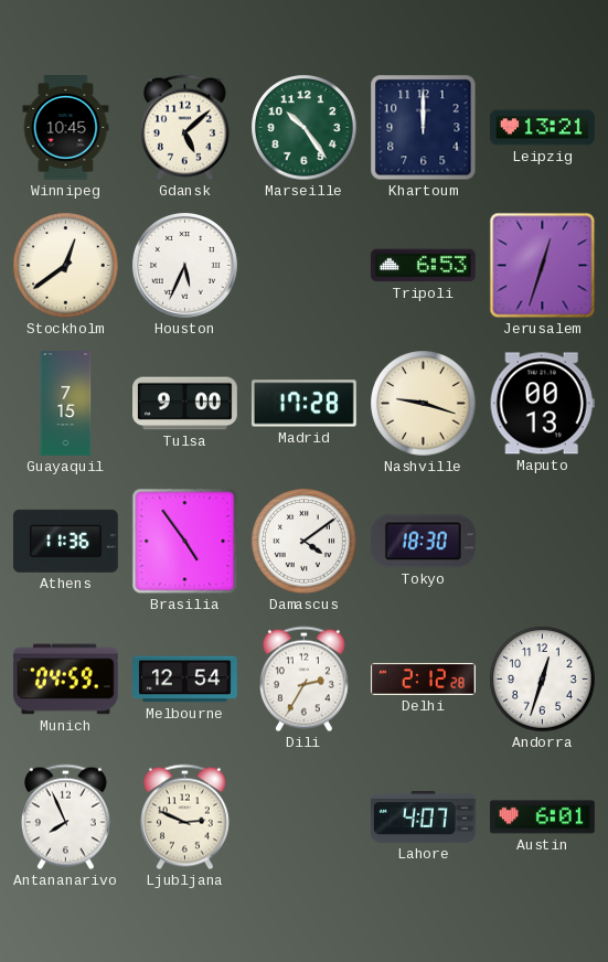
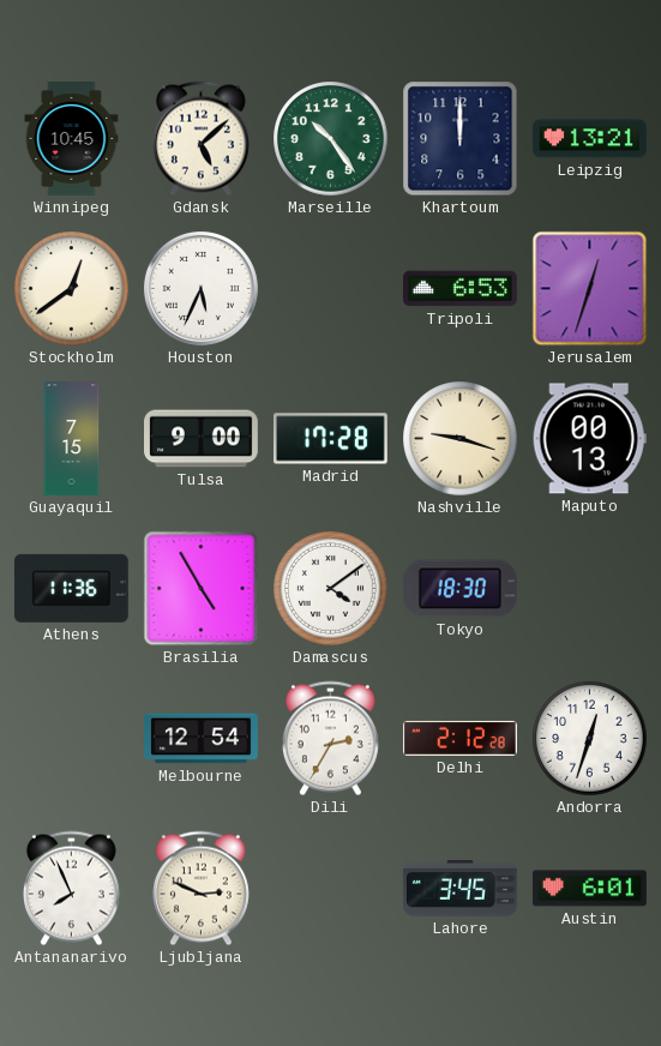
Brasilia: 4:54 -> 4:55 (202, 589)
Munich: 04:59 -> none (66, 680)
Lahore: 4:07 -> 3:45 (459, 888)
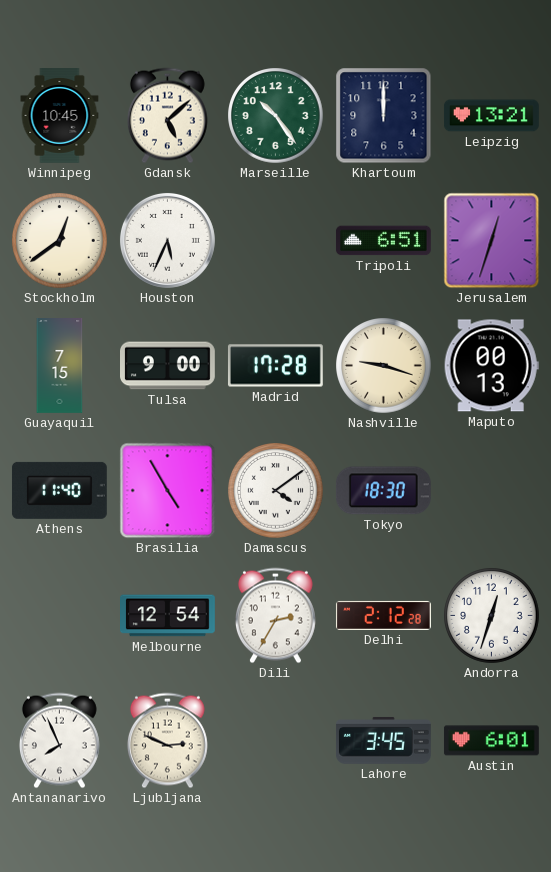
Tripoli: 6:53 -> 6:51 (383, 241)
Athens: 11:36 -> 11:40 (59, 490)
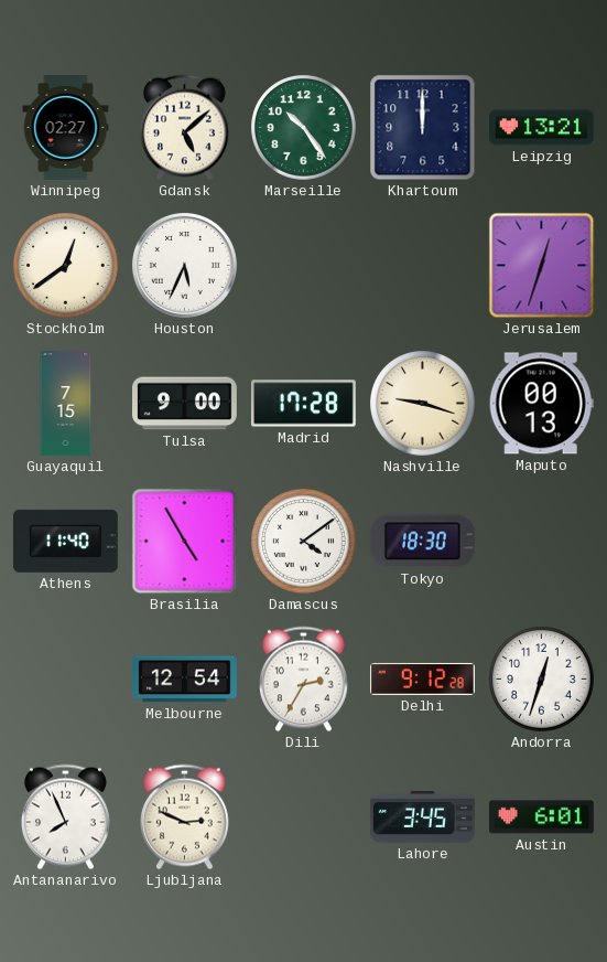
Winnipeg: 10:45 -> 02:27 (66, 128)
Tripoli: 6:51 -> none (383, 241)
Delhi: 2:12 -> 9:12 (422, 678)
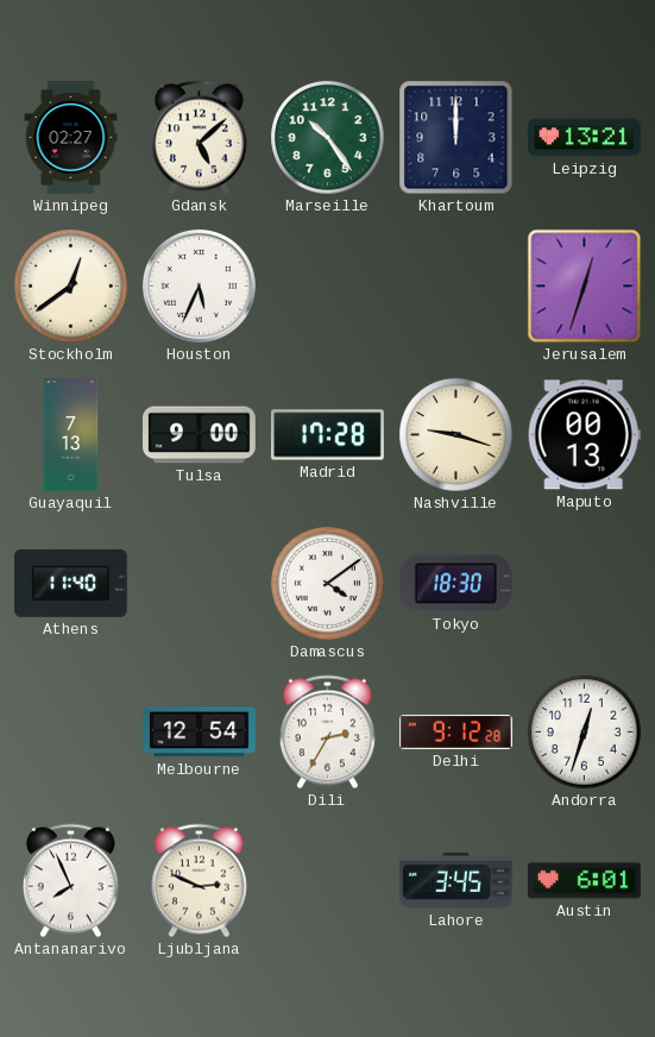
Guayaquil: 7:15 -> 7:13 (71, 435)
Brasilia: 4:55 -> none (185, 542)
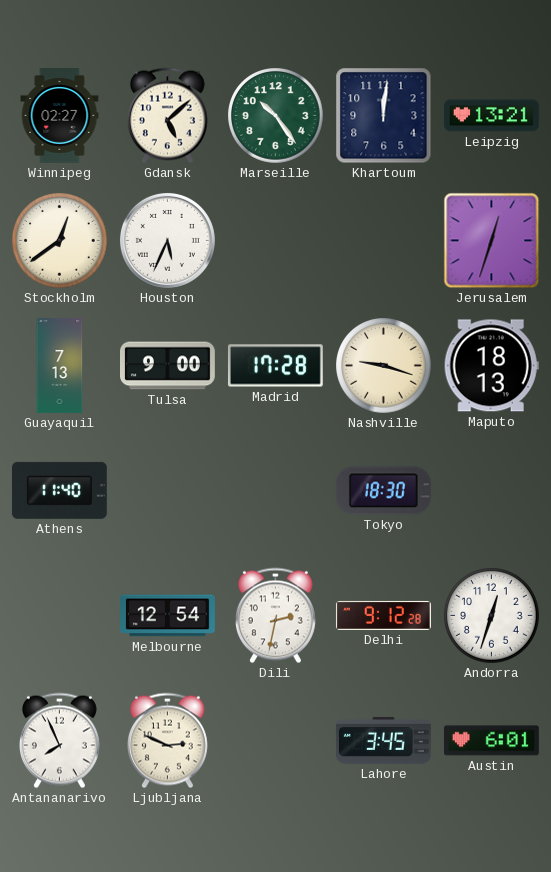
Khartoum: 12:00 -> 12:01 (384, 116)
Maputo: 00:13 -> 18:13 (491, 366)
Damascus: 4:09 -> none (328, 584)
Dili: 2:35 -> 2:32 (275, 616)
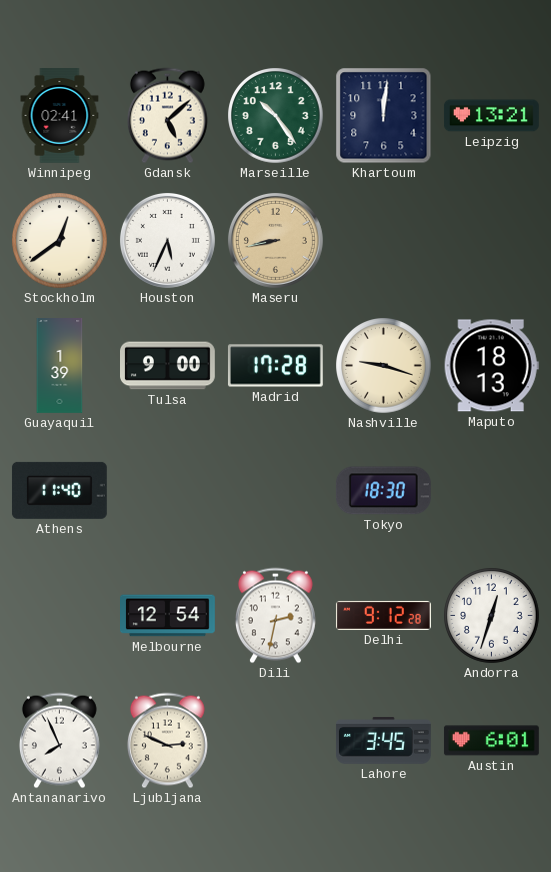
Winnipeg: 02:27 -> 02:41 (60, 116)
Maseru: none -> 8:43 (275, 240)
Jerusalem: 12:33 -> none (492, 241)
Guayaquil: 7:13 -> 1:39 (60, 366)
